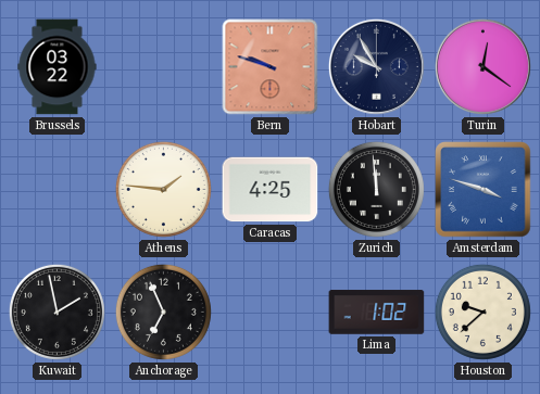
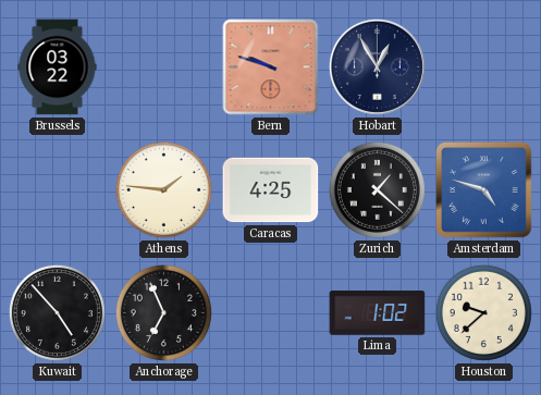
Hobart: 9:55 -> 12:55 (377, 66)
Turin: 12:21 -> none (482, 66)
Zurich: 11:59 -> 1:22 (377, 189)
Amsterdam: 3:48 -> 4:48 (484, 190)
Kuwait: 1:58 -> 4:53 (57, 312)
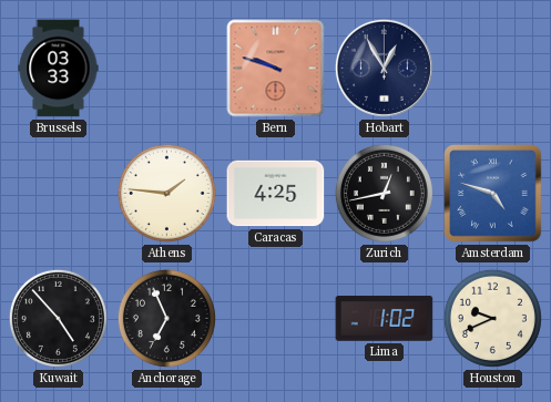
Brussels: 03:22 -> 03:33 (59, 69)
Zurich: 1:22 -> 12:43 (384, 193)
Houston: 9:38 -> 9:41 (492, 318)
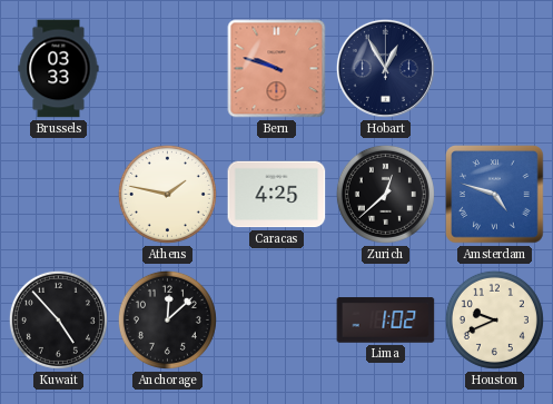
Athens: 1:46 -> 1:47 (167, 194)
Zurich: 12:43 -> 12:38 (385, 194)
Anchorage: 6:56 -> 12:08 (167, 319)
